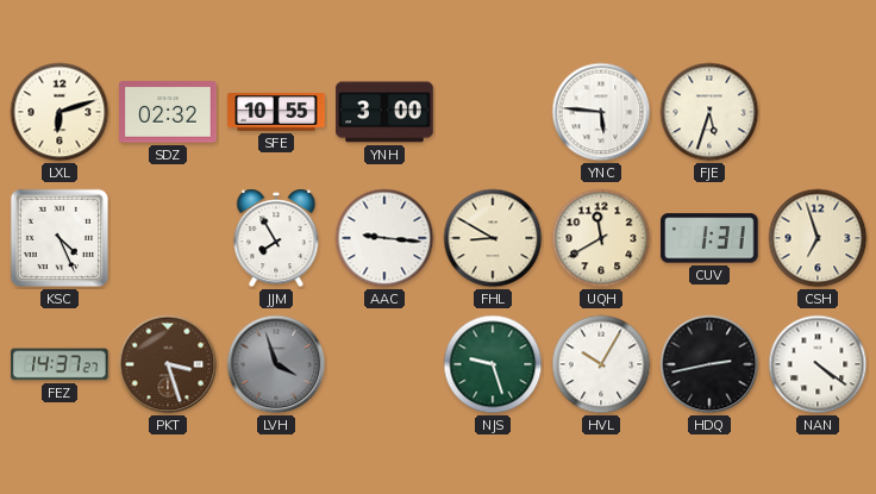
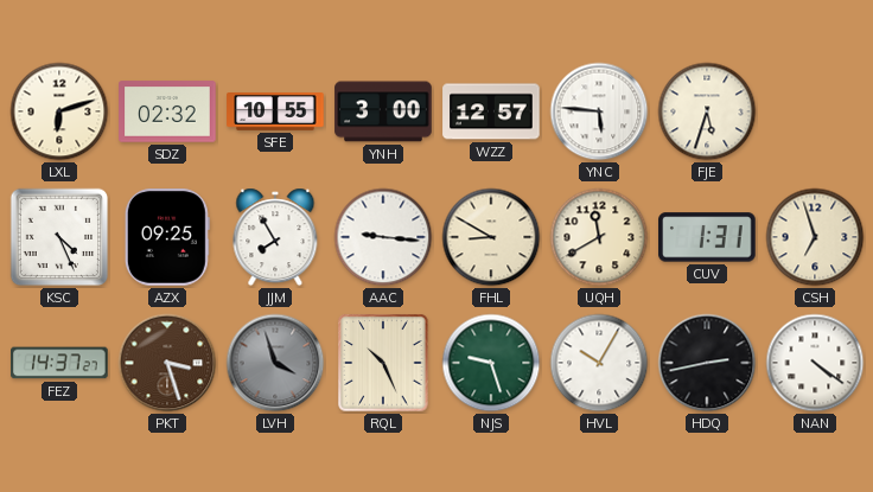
WZZ: none -> 12:57 (491, 111)
AZX: none -> 09:25 (167, 237)
RQL: none -> 10:26 (383, 363)
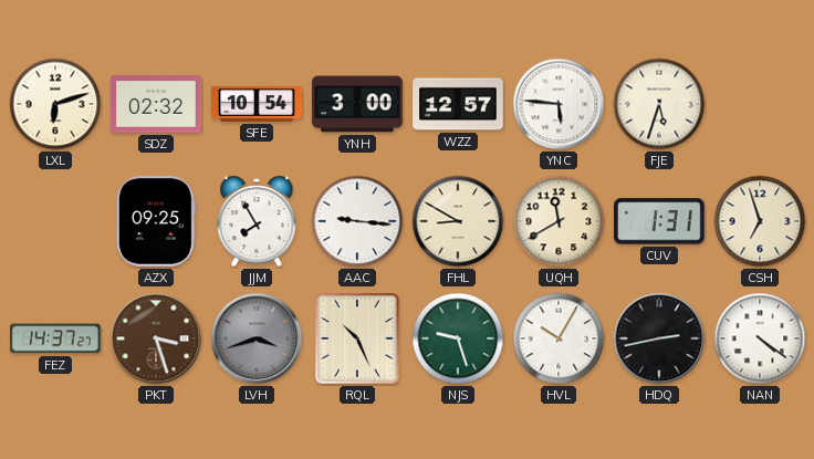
SFE: 10:55 -> 10:54 (257, 105)
KSC: 4:26 -> none (59, 237)
LVH: 3:57 -> 3:42 (257, 338)
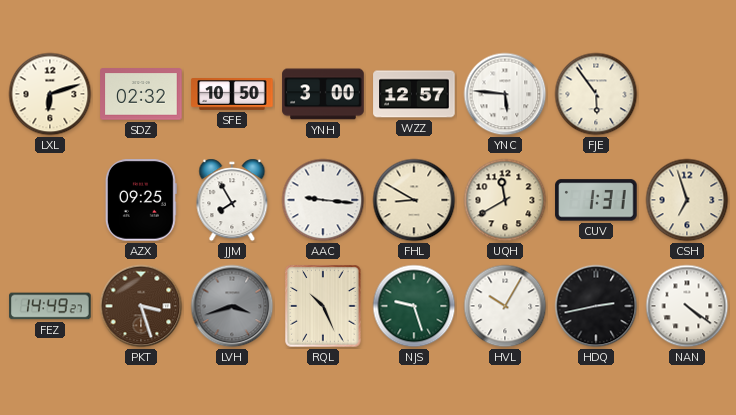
SFE: 10:54 -> 10:50 (232, 95)
FJE: 5:33 -> 5:54 (596, 94)
FEZ: 14:37 -> 14:49 (50, 306)
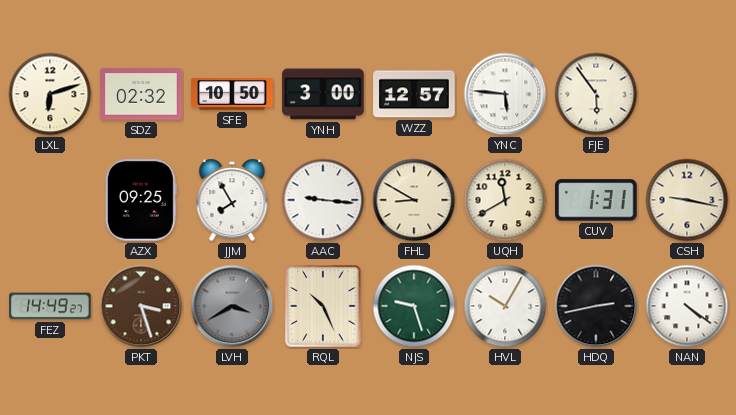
CSH: 6:57 -> 9:17 (687, 200)
LVH: 3:42 -> 3:40 (232, 306)
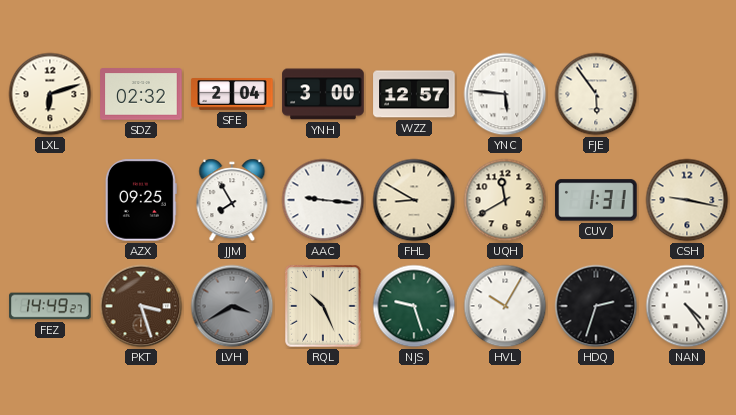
SFE: 10:50 -> 2:04 (232, 95)
HDQ: 2:43 -> 2:33 (596, 306)
NAN: 4:21 -> 4:24 (687, 306)
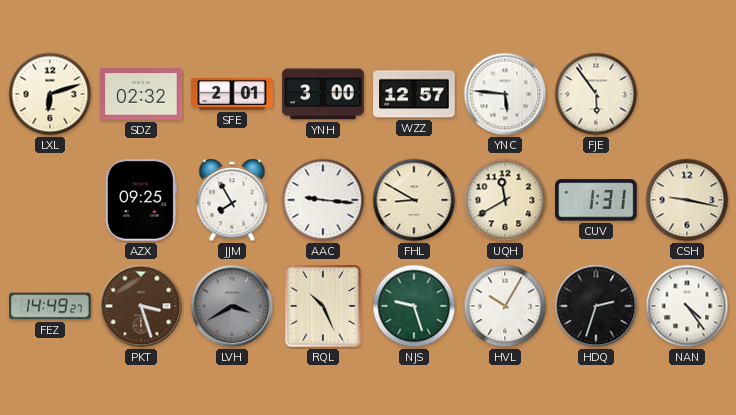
SFE: 2:04 -> 2:01 (232, 95)
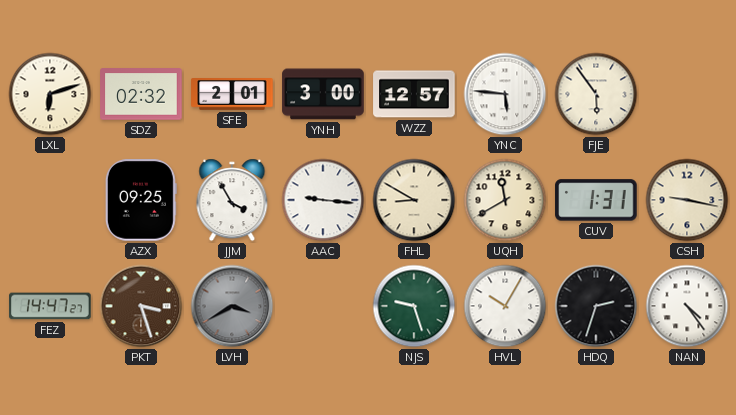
JJM: 7:55 -> 3:55 (232, 200)
FEZ: 14:49 -> 14:47 (50, 306)
RQL: 10:26 -> none (323, 306)
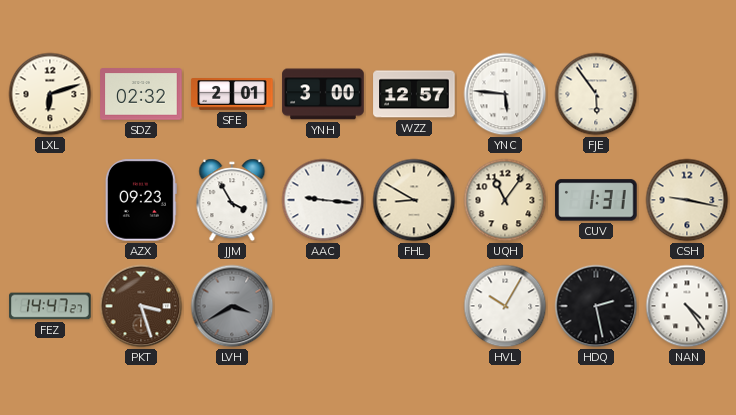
AZX: 09:25 -> 09:23 (141, 200)
UQH: 11:40 -> 11:06 (505, 200)
NJS: 9:27 -> none (414, 306)
HDQ: 2:33 -> 2:28 (596, 306)
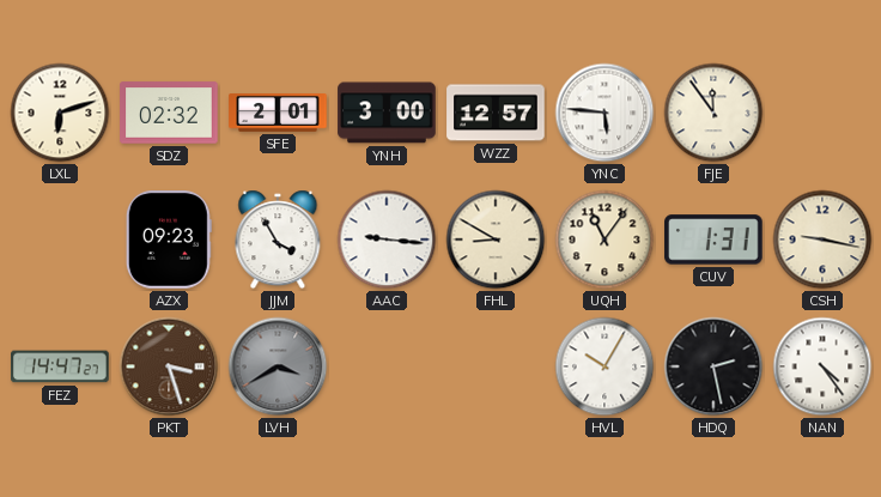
FJE: 5:54 -> 11:54 (713, 113)
